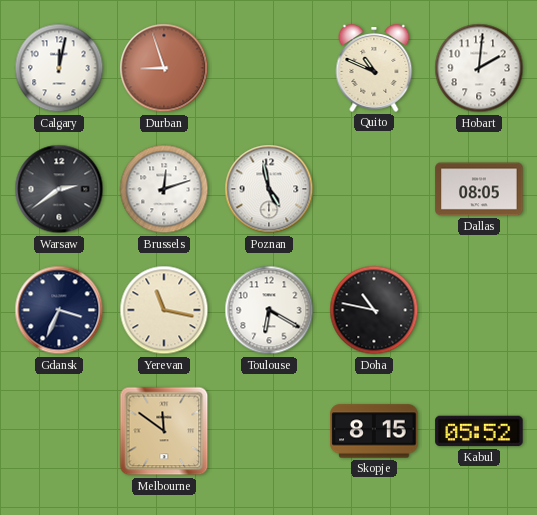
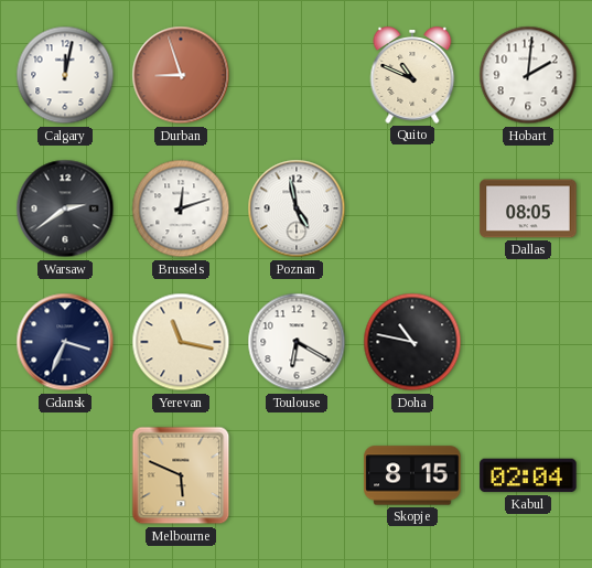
Melbourne: 11:51 -> 5:49 (181, 475)
Kabul: 05:52 -> 02:04 (528, 475)
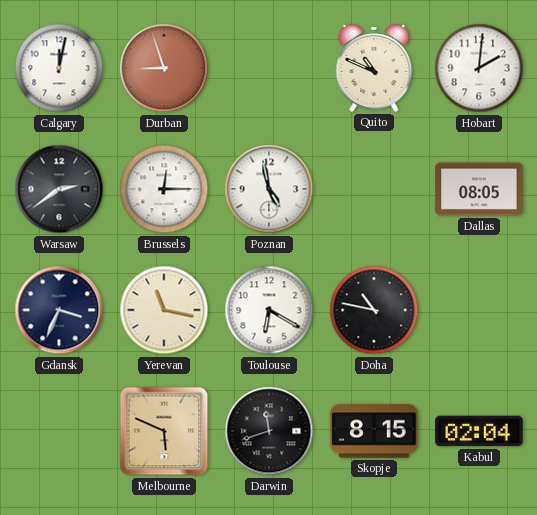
Brussels: 12:12 -> 12:15 (164, 189)
Darwin: none -> 11:42 (269, 431)
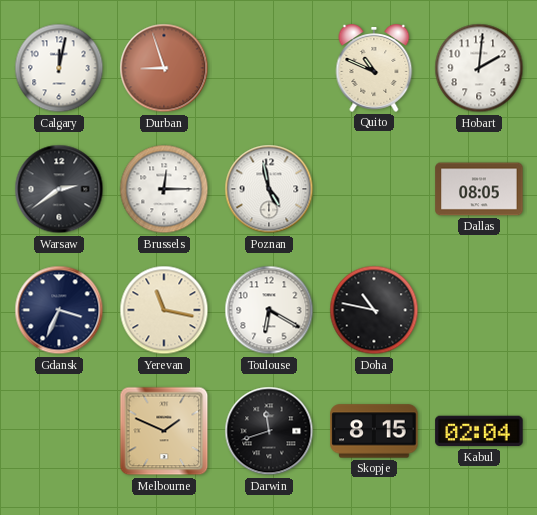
Melbourne: 5:49 -> 1:49 (164, 431)
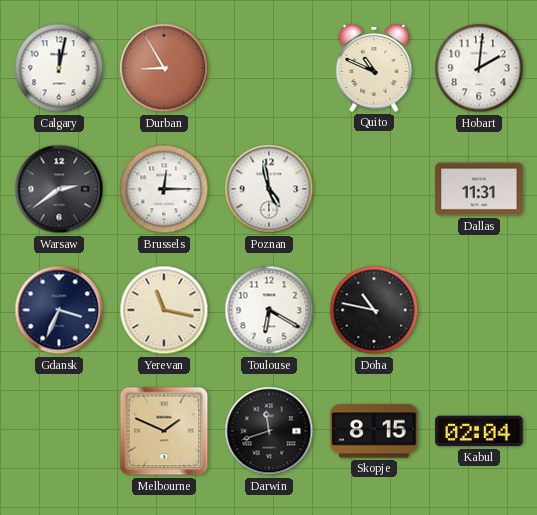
Durban: 8:57 -> 8:55 (164, 68)
Dallas: 08:05 -> 11:31 (479, 189)
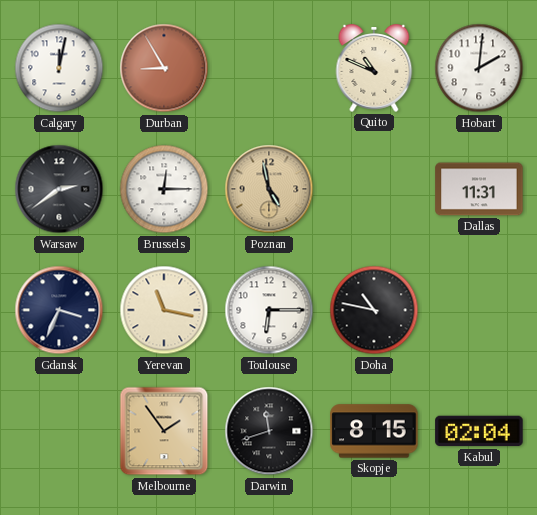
Poznan dial: white -> champagne (269, 189)
Toulouse: 6:20 -> 6:15 (269, 310)
Melbourne: 1:49 -> 1:54 (164, 431)
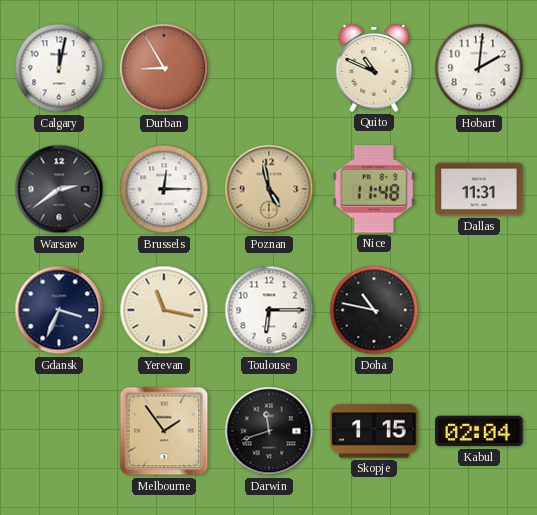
Nice: none -> 11:48 (374, 189)
Skopje: 8:15 -> 1:15 (374, 431)
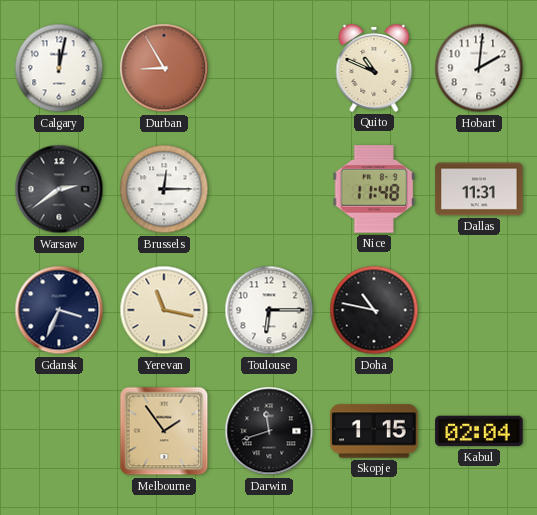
Poznan: 4:58 -> none (269, 189)
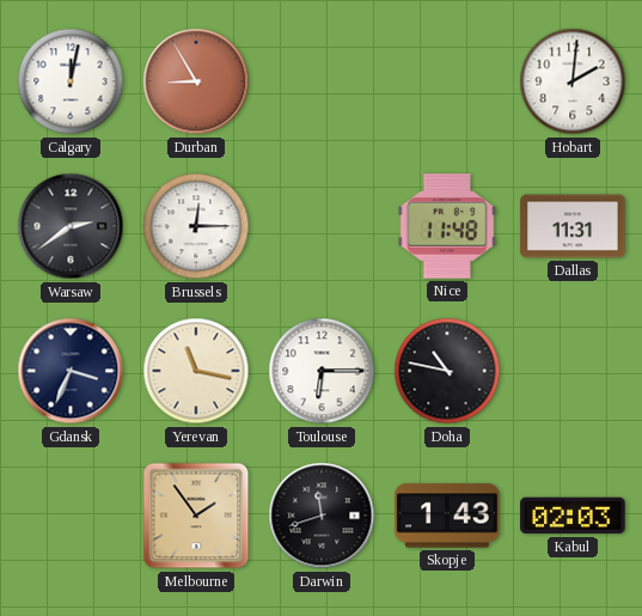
Quito: 10:49 -> none (374, 68)
Skopje: 1:15 -> 1:43 (447, 516)
Kabul: 02:04 -> 02:03 (573, 516)
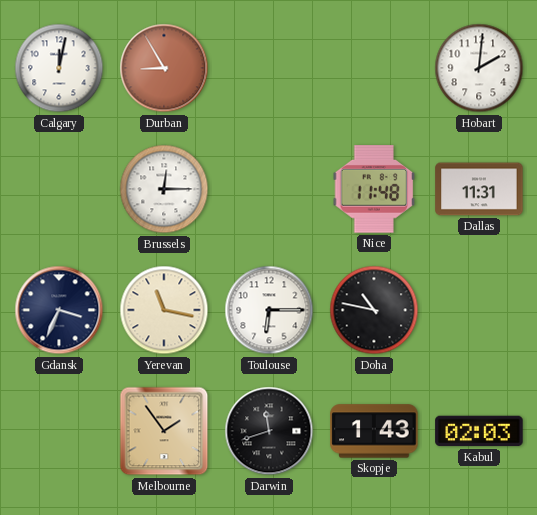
Warsaw: 2:39 -> none (71, 226)
